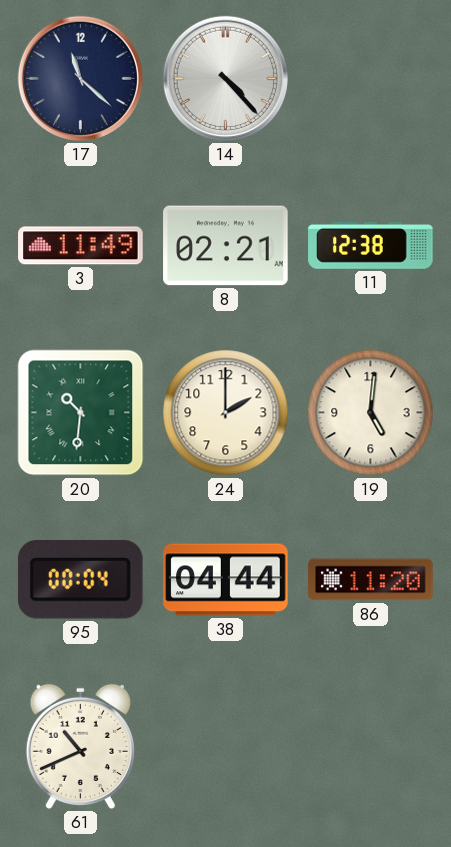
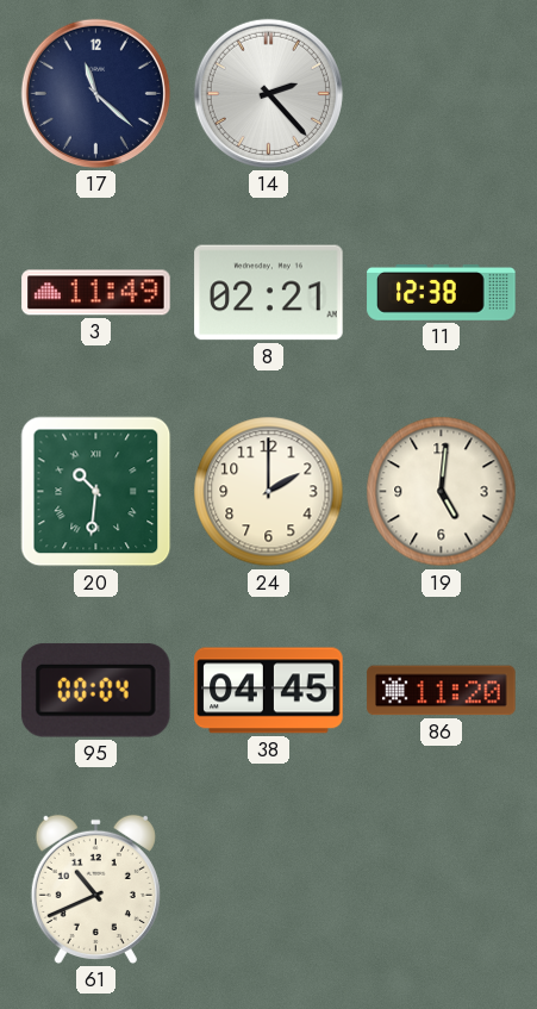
14: 4:23 -> 2:23 (268, 93)
38: 04:44 -> 04:45 (269, 691)
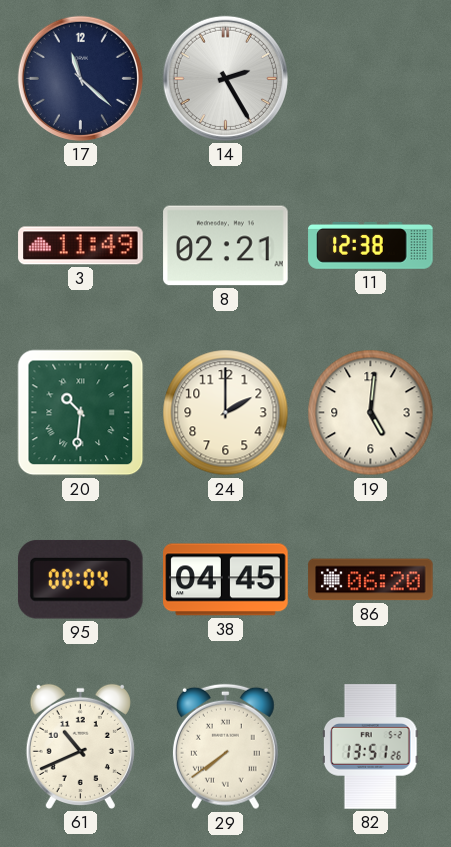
14: 2:23 -> 2:25 (225, 78)
86: 11:20 -> 06:20 (371, 580)
29: none -> 7:39 (225, 747)
82: none -> 13:51 (371, 747)
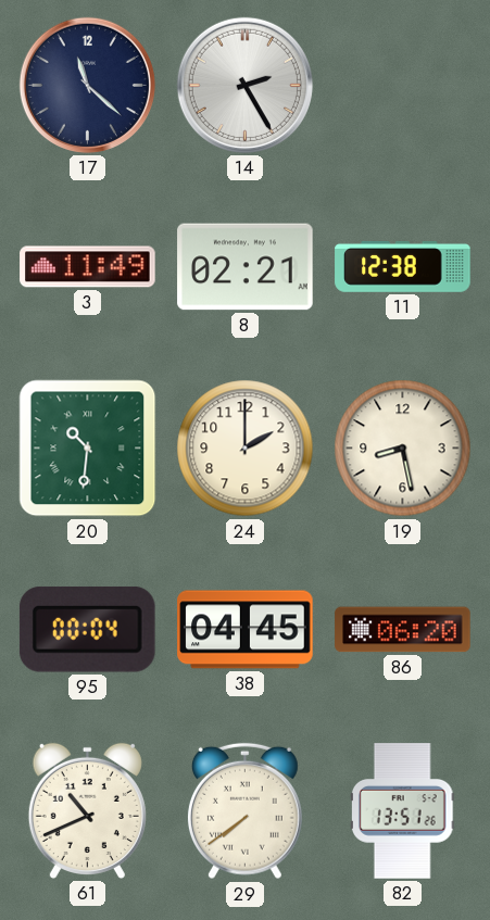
19: 5:01 -> 8:28 (403, 449)
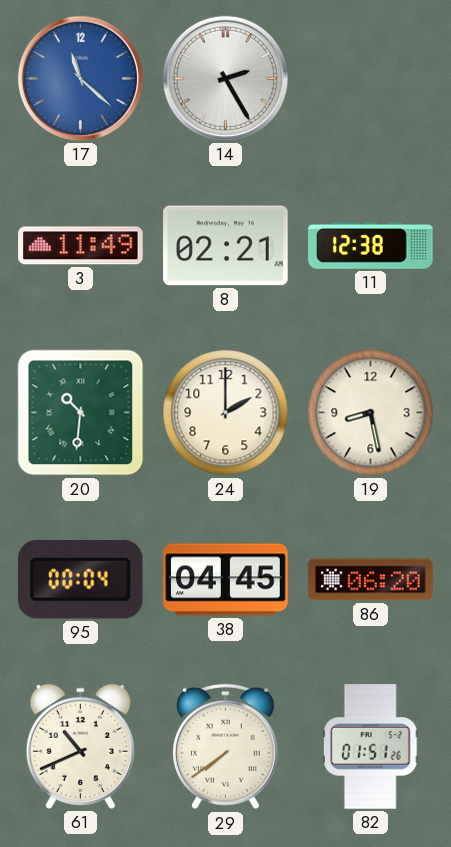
17 dial: navy -> blue (80, 78)
82: 13:51 -> 01:51 (371, 747)
